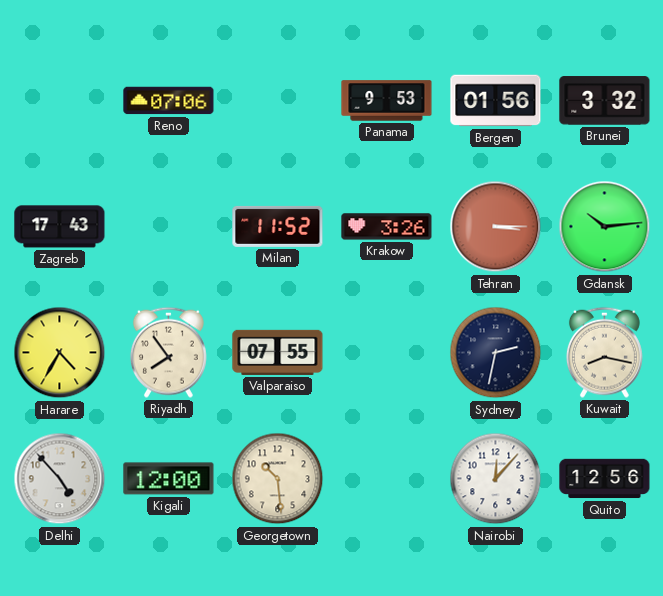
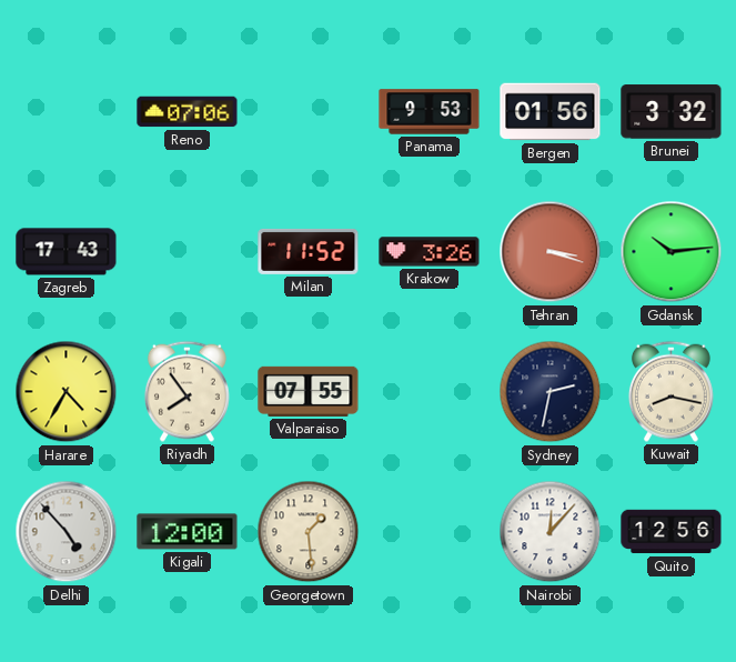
Tehran: 3:15 -> 3:18 (551, 252)
Georgetown: 10:29 -> 1:29 (309, 532)
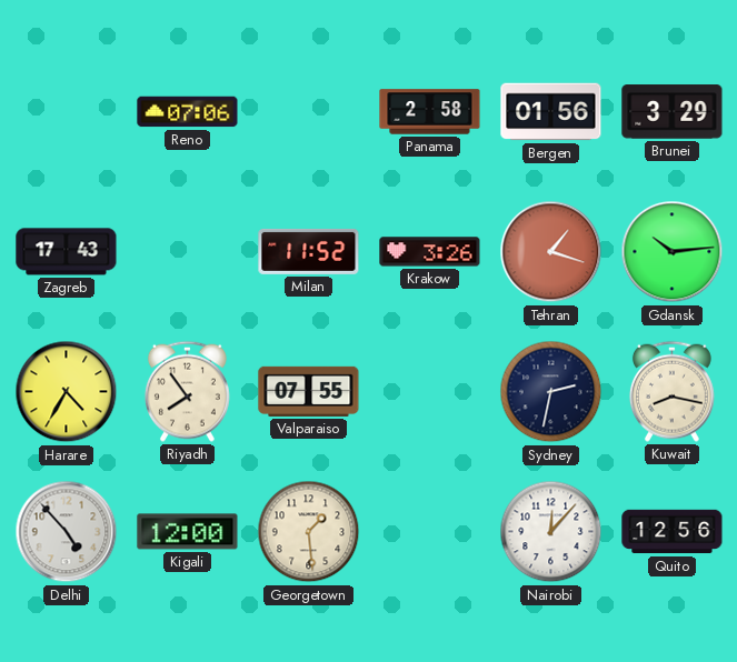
Panama: 9:53 -> 2:58 (430, 112)
Brunei: 3:32 -> 3:29 (673, 112)
Tehran: 3:18 -> 1:18 (551, 252)
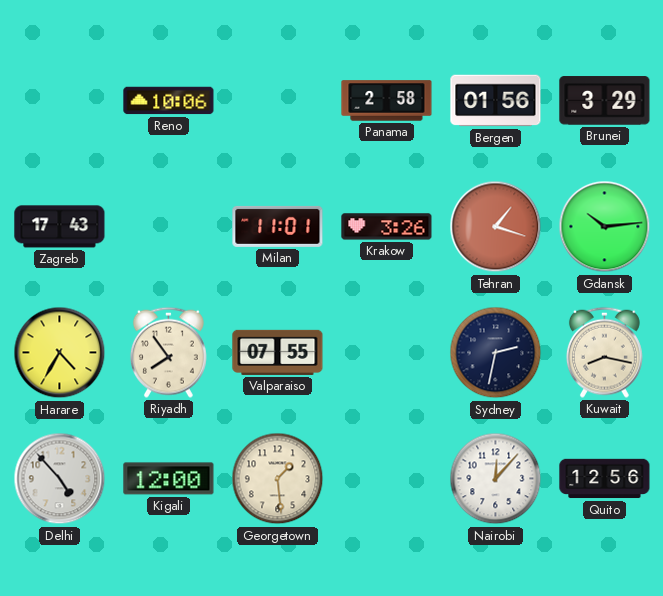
Reno: 07:06 -> 10:06 (169, 101)
Milan: 11:52 -> 11:01 (278, 226)
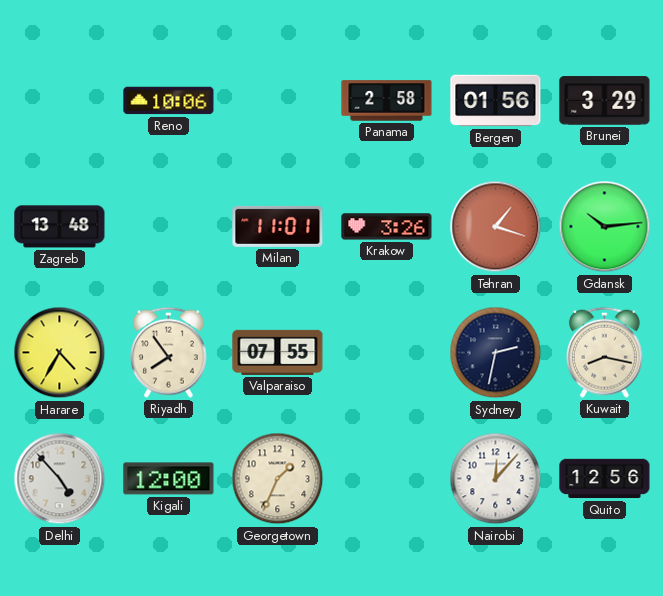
Zagreb: 17:43 -> 13:48 (60, 227)
Georgetown: 1:29 -> 1:34 (278, 479)
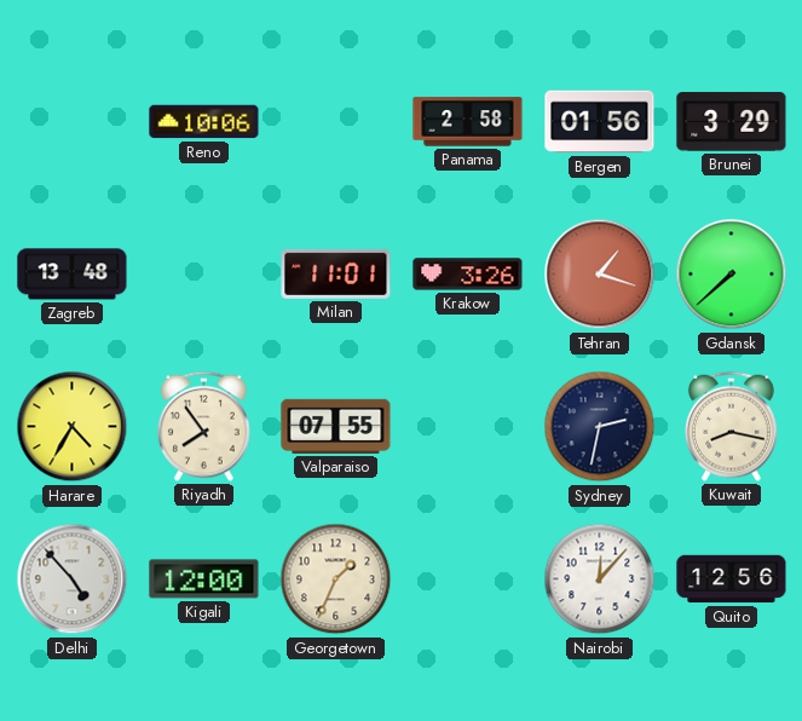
Gdansk: 10:14 -> 7:38 (732, 275)
